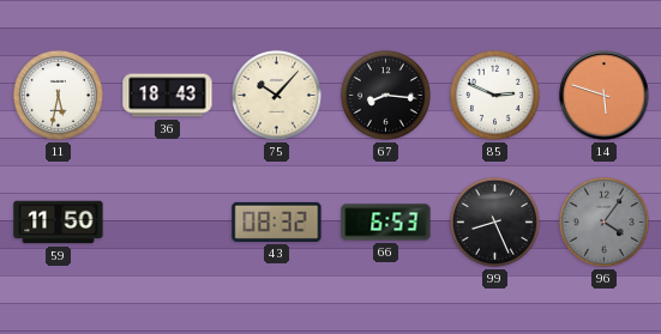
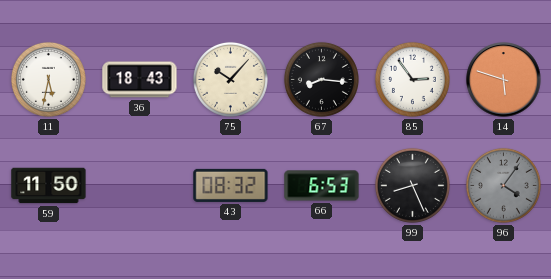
85: 2:49 -> 2:54 (412, 79)
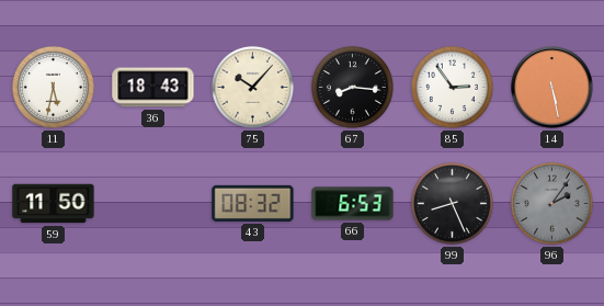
14: 5:48 -> 5:28 (552, 88)
96: 4:06 -> 2:06 (551, 203)
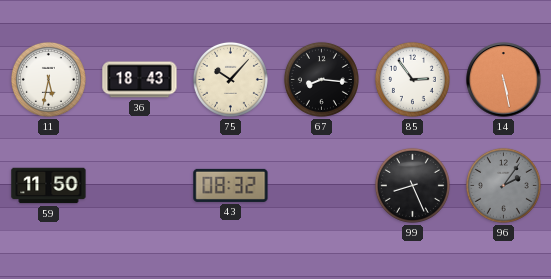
66: 6:53 -> none (353, 204)
